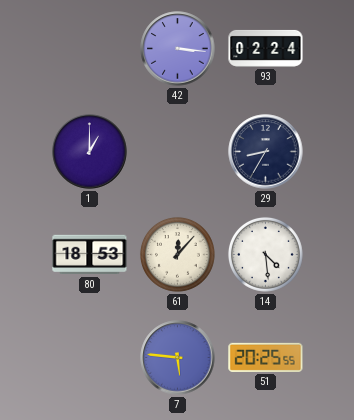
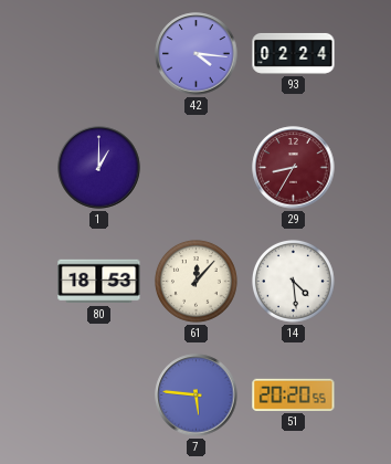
42: 3:16 -> 4:16 (197, 54)
29 dial: navy -> burgundy (294, 168)
51: 20:25 -> 20:20 (294, 394)
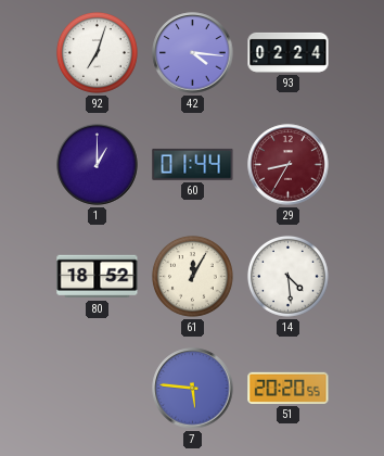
92: none -> 7:03 (97, 53)
60: none -> 01:44 (193, 164)
80: 18:53 -> 18:52 (98, 277)
61: 12:07 -> 12:05 (192, 277)
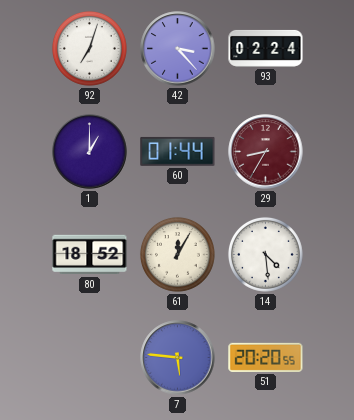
42: 4:16 -> 3:23 (178, 49)
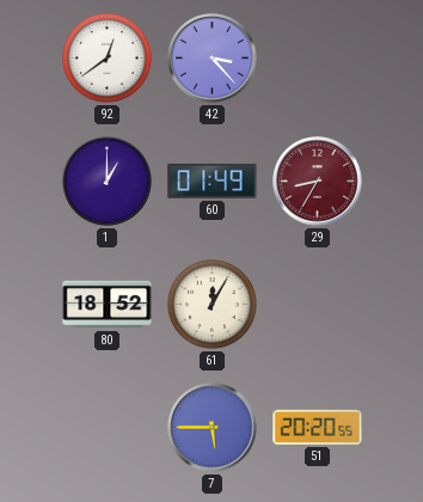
92: 7:03 -> 12:39 (106, 59)
93: 02:24 -> none (266, 48)
60: 01:44 -> 01:49 (213, 180)
14: 4:29 -> none (265, 255)
7: 5:46 -> 5:45 (213, 428)
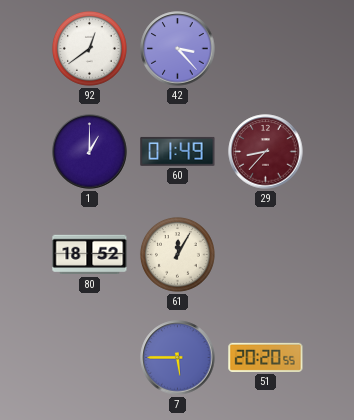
29: 8:35 -> 8:37 (266, 152)
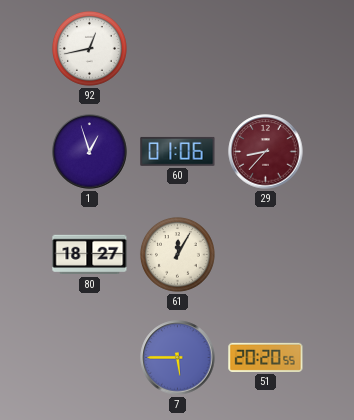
92: 12:39 -> 12:43 (89, 49)
42: 3:23 -> none (178, 49)
1: 1:00 -> 12:57 (90, 152)
60: 01:49 -> 01:06 (178, 151)
80: 18:52 -> 18:27 (90, 255)
